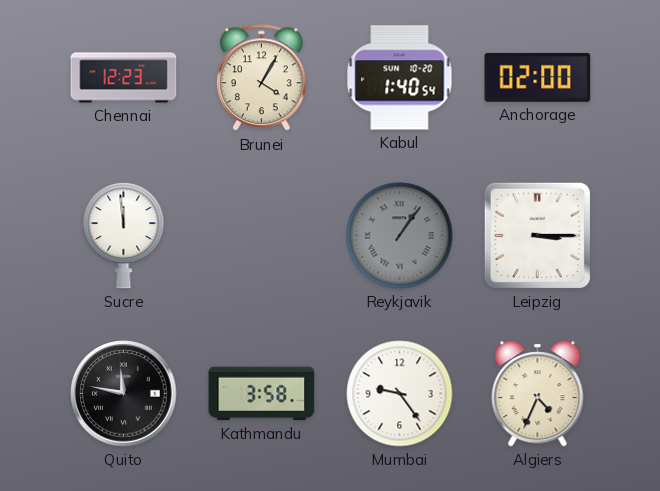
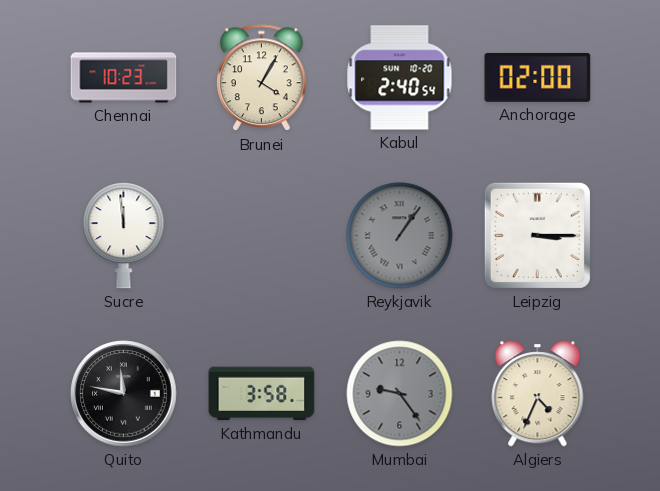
Chennai: 12:23 -> 10:23 (124, 78)
Kabul: 1:40 -> 2:40 (400, 78)
Mumbai dial: white -> grey (400, 394)
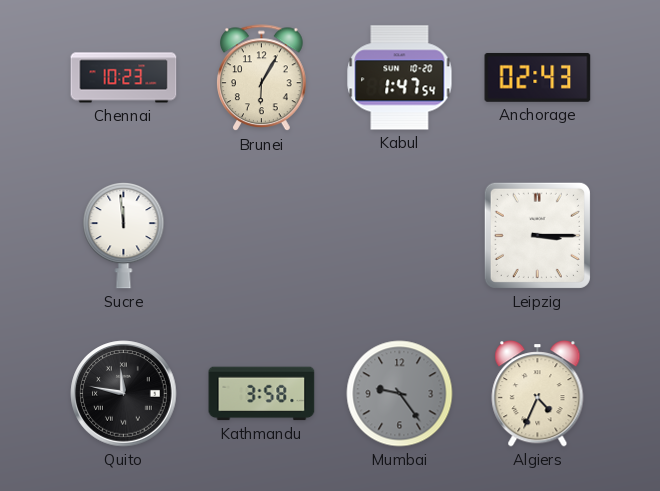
Brunei: 4:05 -> 6:05 (262, 78)
Kabul: 2:40 -> 1:47 (400, 78)
Anchorage: 02:00 -> 02:43 (538, 77)
Reykjavik: 1:06 -> none (400, 236)
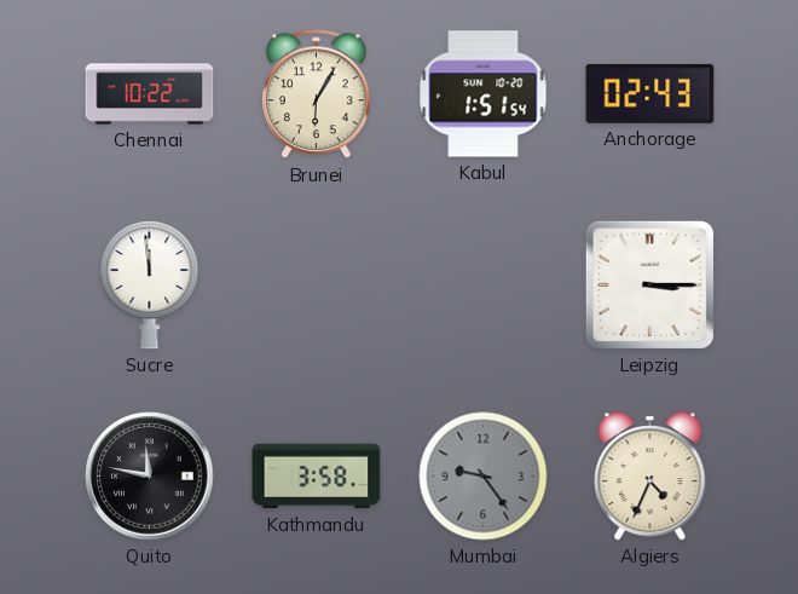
Chennai: 10:23 -> 10:22 (150, 94)
Kabul: 1:47 -> 1:51 (484, 94)
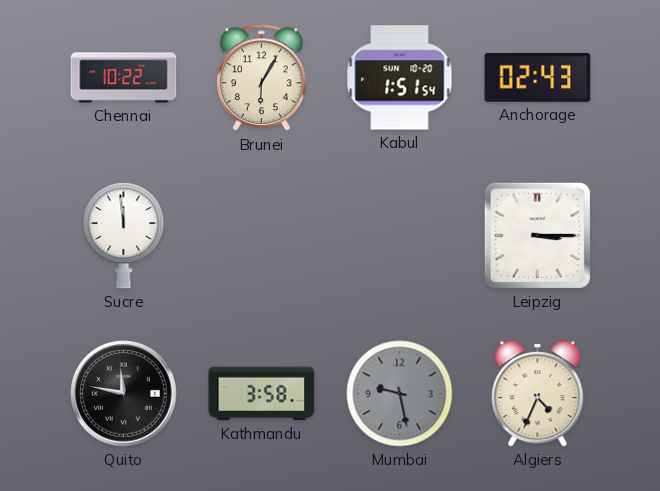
Mumbai: 9:24 -> 9:28 (400, 394)
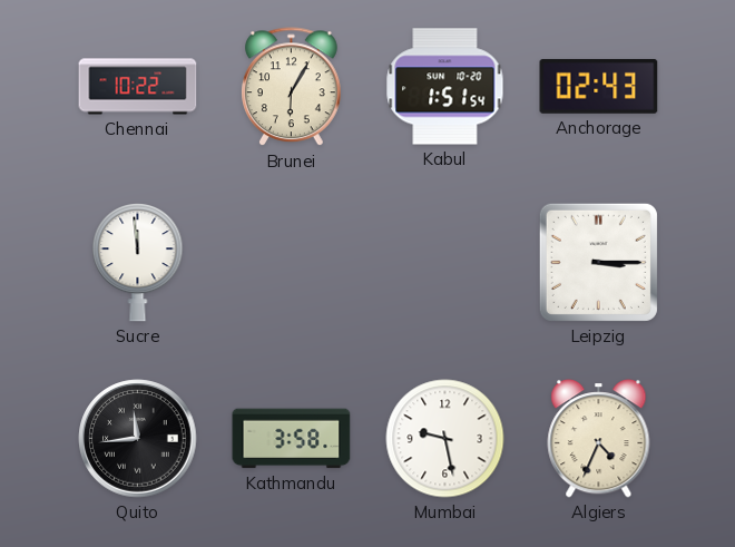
Quito: 11:47 -> 11:44 (138, 439)
Mumbai dial: grey -> white (445, 439)
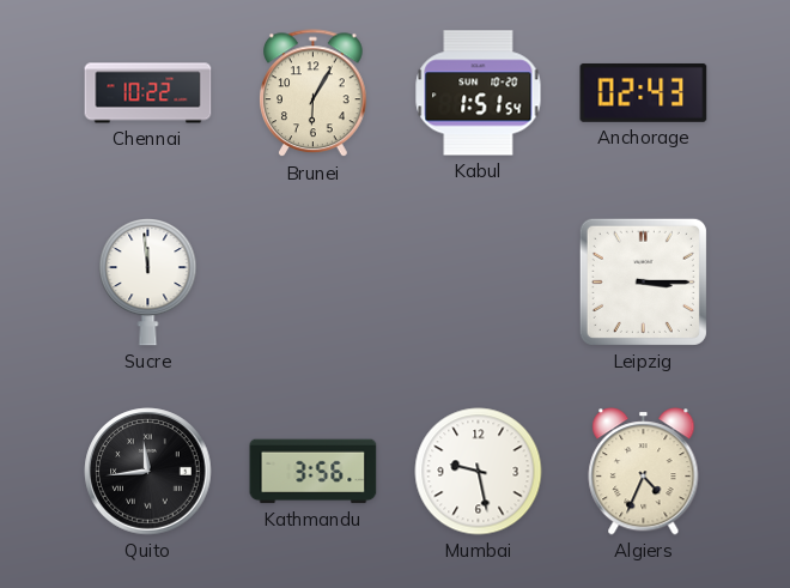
Kathmandu: 3:58 -> 3:56 (314, 472)
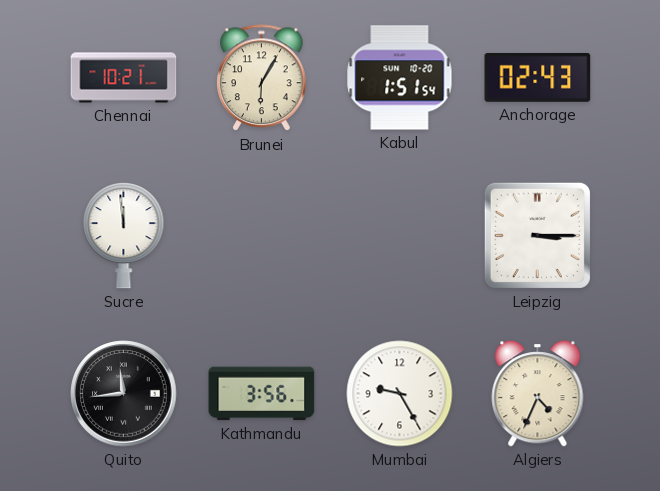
Chennai: 10:22 -> 10:21 (124, 78)
Mumbai: 9:28 -> 9:25 (400, 394)
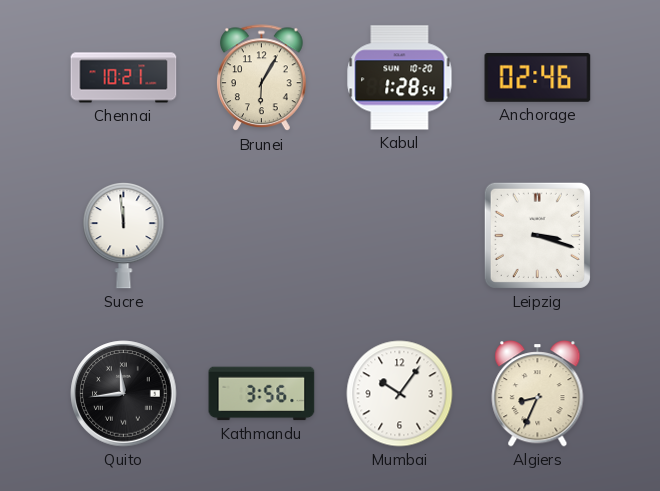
Kabul: 1:51 -> 1:28 (400, 78)
Anchorage: 02:43 -> 02:46 (538, 77)
Leipzig: 3:15 -> 3:18 (537, 235)
Mumbai: 9:25 -> 10:06 (400, 394)
Algiers: 4:34 -> 8:34 (538, 394)
